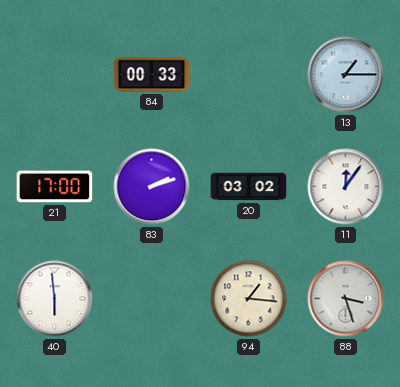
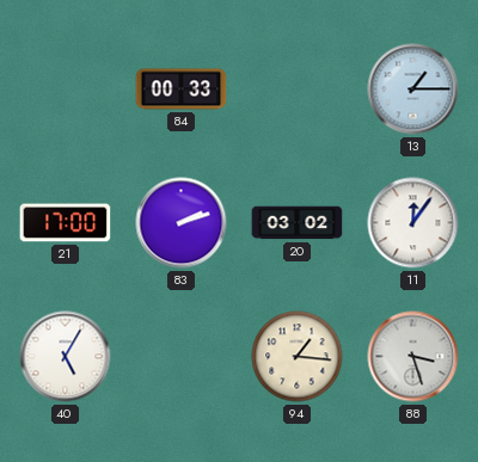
40: 5:59 -> 5:05 (66, 357)
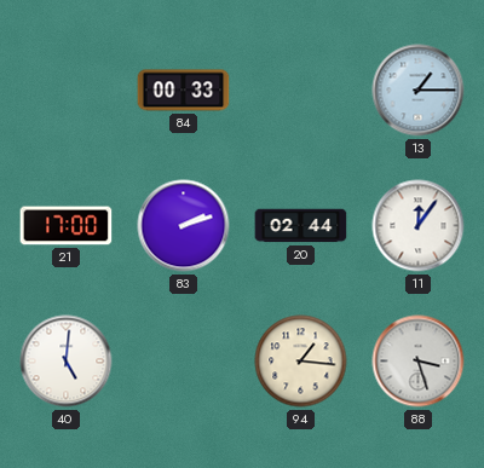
20: 03:02 -> 02:44 (301, 226)
40: 5:05 -> 5:01 (67, 362)
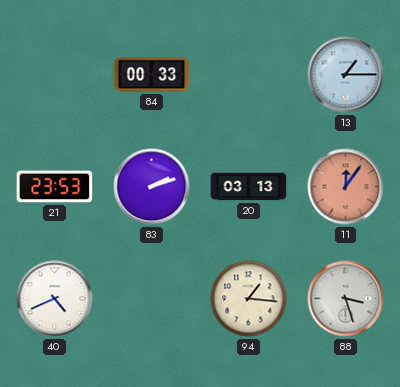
21: 17:00 -> 23:53 (55, 187)
20: 02:44 -> 03:13 (249, 187)
11 dial: white -> salmon (346, 187)
40: 5:01 -> 4:41 (55, 299)
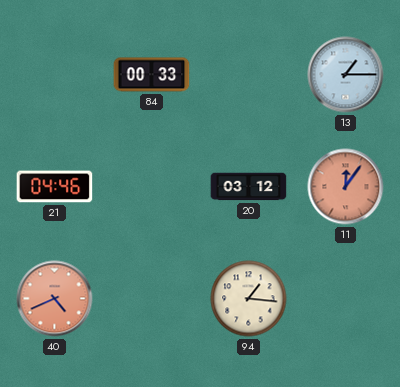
21: 23:53 -> 04:46 (55, 187)
83: 2:12 -> none (152, 187)
20: 03:13 -> 03:12 (249, 187)
40 dial: white -> salmon (55, 299)
88: 3:27 -> none (346, 299)
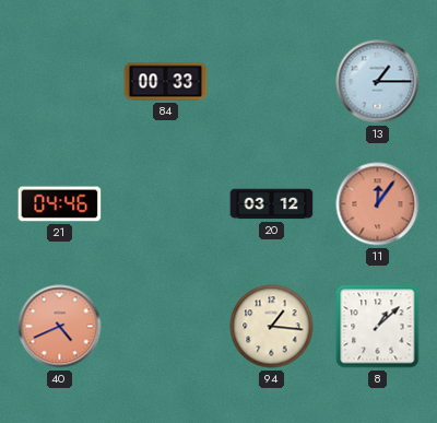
8: none -> 1:08 (378, 327)
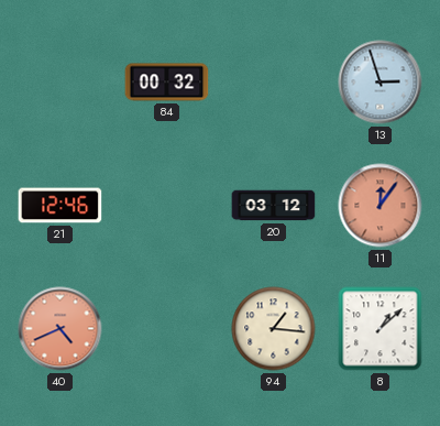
84: 00:33 -> 00:32 (167, 83)
13: 1:15 -> 2:57 (381, 83)
21: 04:46 -> 12:46 (61, 206)
